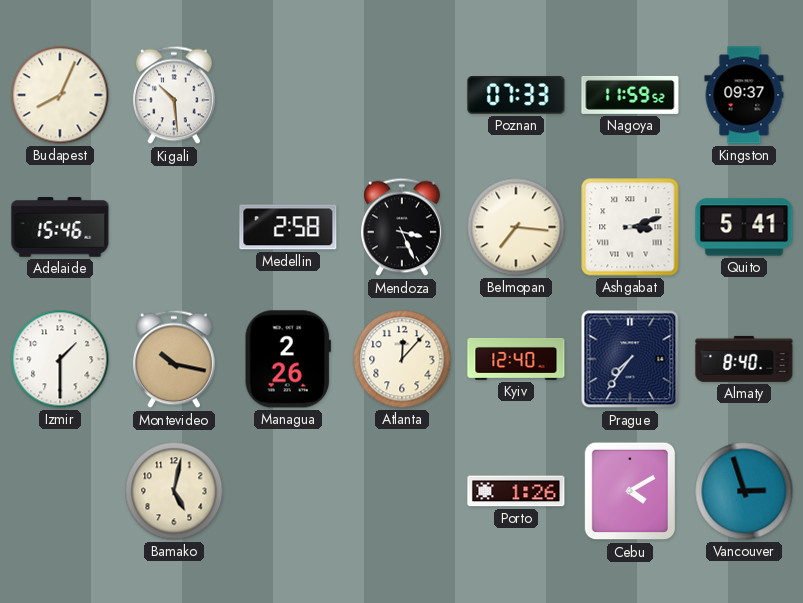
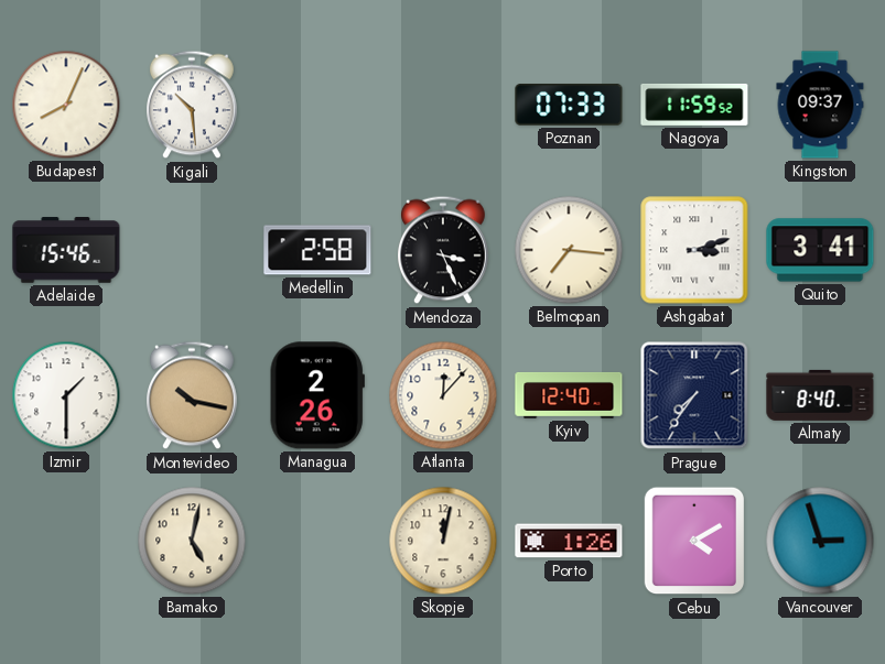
Quito: 5:41 -> 3:41 (820, 250)
Skopje: none -> 12:02 (443, 541)
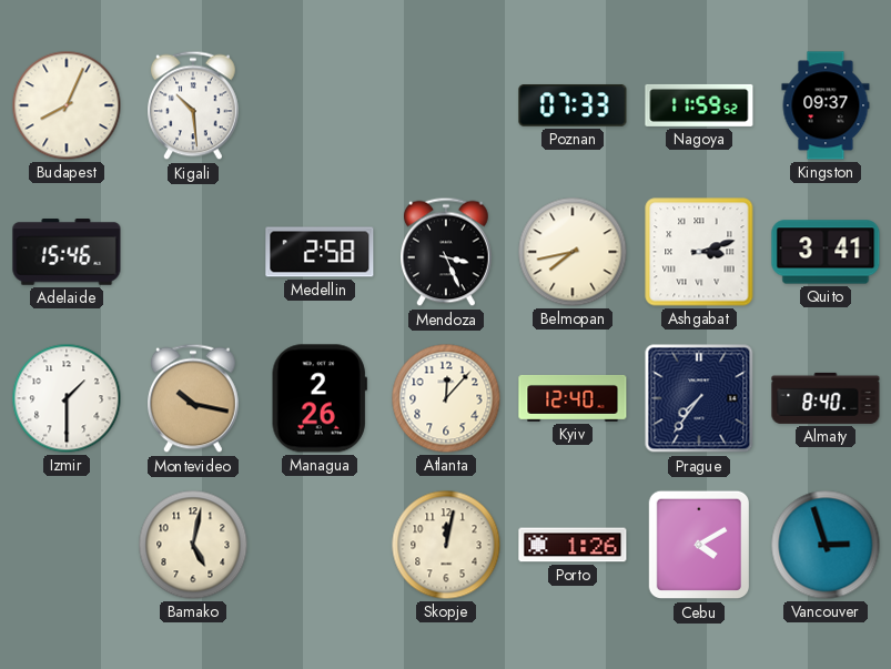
Belmopan: 7:16 -> 7:43 (573, 252)
